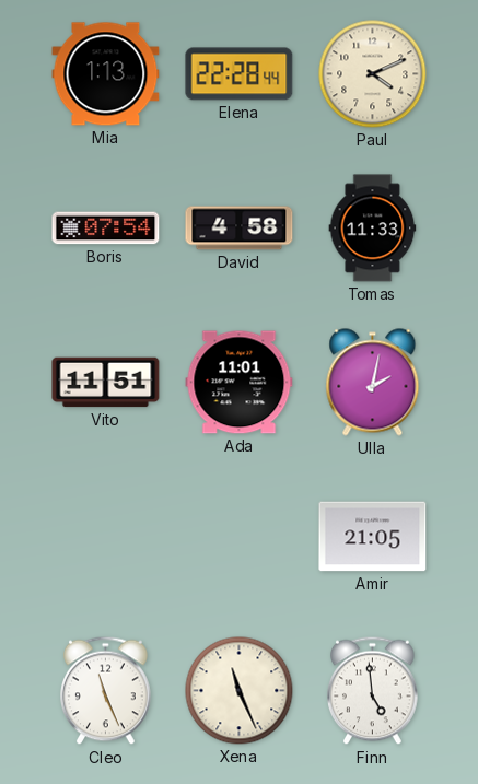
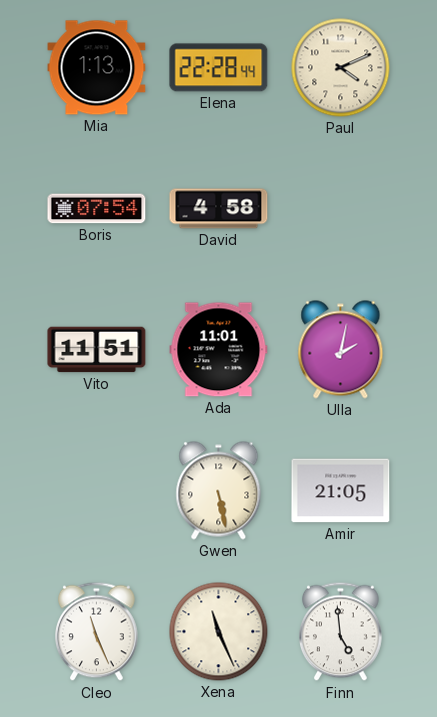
Tomas: 11:33 -> none (373, 229)
Gwen: none -> 5:28 (219, 491)
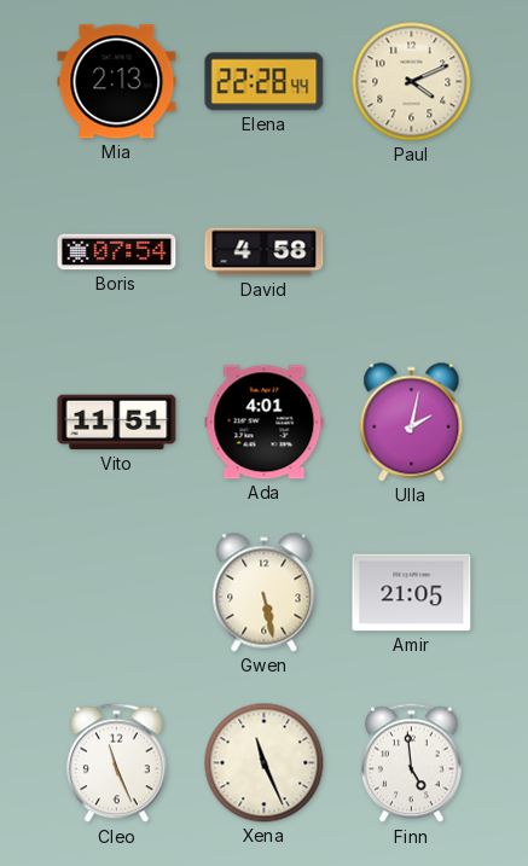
Mia: 1:13 -> 2:13 (117, 82)
Ada: 11:01 -> 4:01 (265, 423)
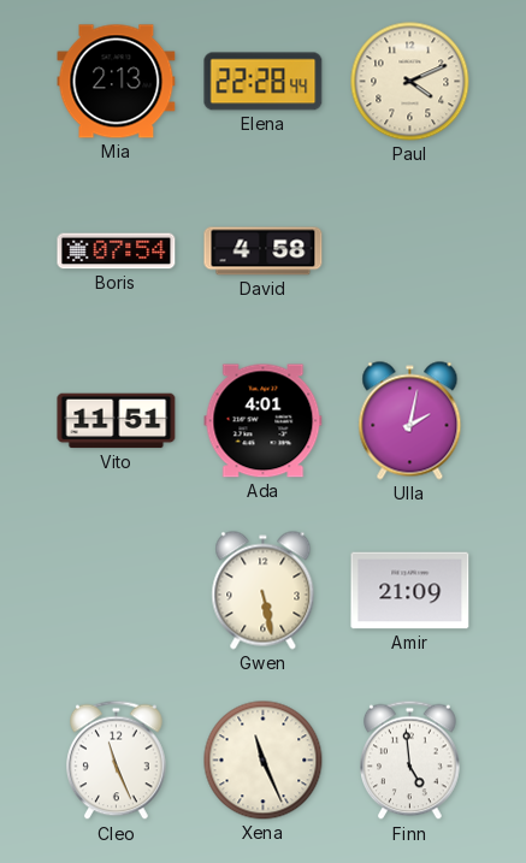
Amir: 21:05 -> 21:09 (410, 591)
